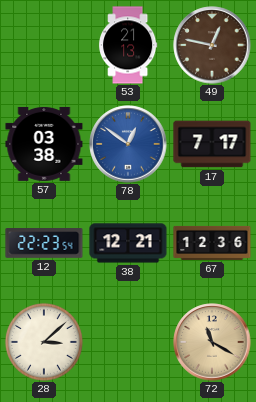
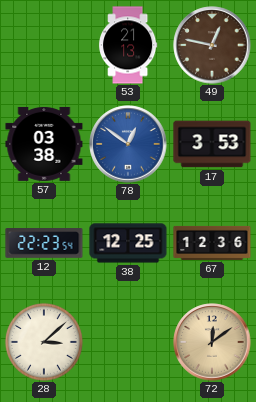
17: 7:17 -> 3:53 (212, 144)
38: 12:21 -> 12:25 (128, 243)
72: 11:20 -> 12:09 (212, 342)
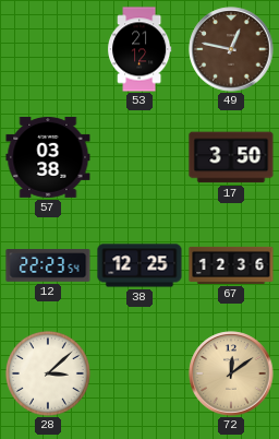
53: 21:13 -> 21:12 (141, 49)
78: 12:51 -> none (128, 144)
17: 3:53 -> 3:50 (231, 157)
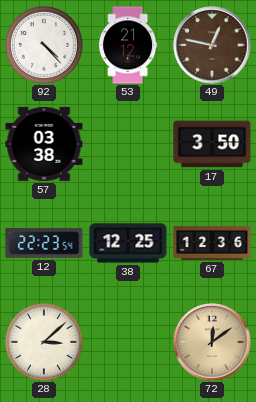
92: none -> 4:23 (44, 45)
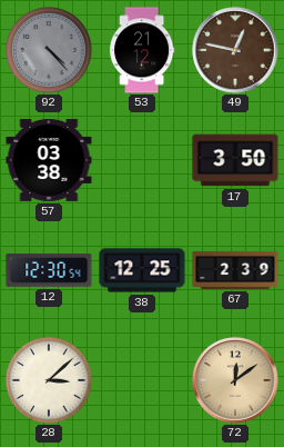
92 dial: white -> grey (49, 50)
12: 22:23 -> 12:30 (49, 270)
67: 12:36 -> 2:39 (235, 270)
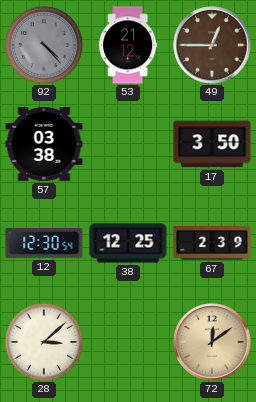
49: 12:47 -> 12:45 (212, 45)
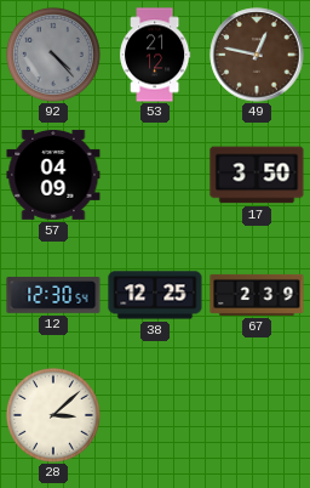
49: 12:45 -> 12:47 (257, 55)
57: 03:38 -> 04:09 (53, 175)
72: 12:09 -> none (212, 342)
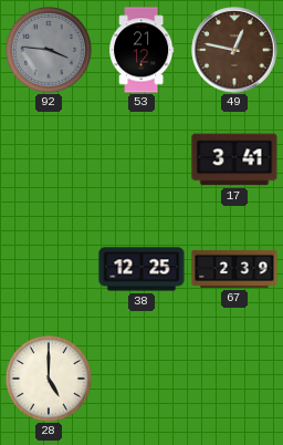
92: 4:23 -> 3:46 (49, 50)
57: 04:09 -> none (53, 175)
17: 3:50 -> 3:41 (234, 159)
12: 12:30 -> none (53, 295)
28: 3:08 -> 5:00 (49, 379)
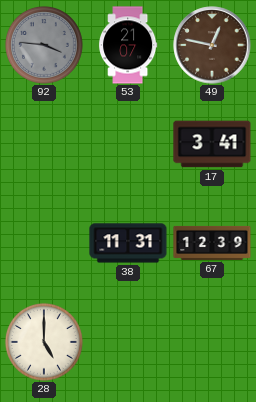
53: 21:12 -> 21:07 (129, 45)
38: 12:25 -> 11:31 (128, 243)
67: 2:39 -> 12:39 (212, 243)
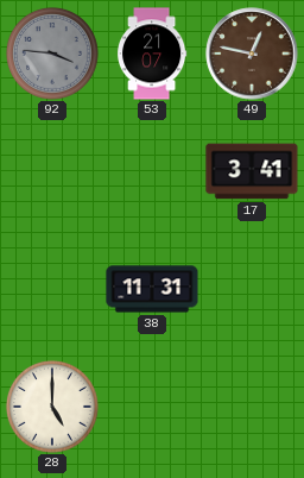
67: 12:39 -> none (212, 243)
